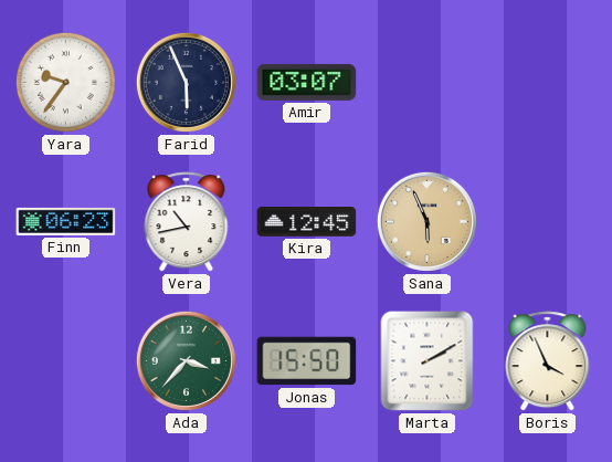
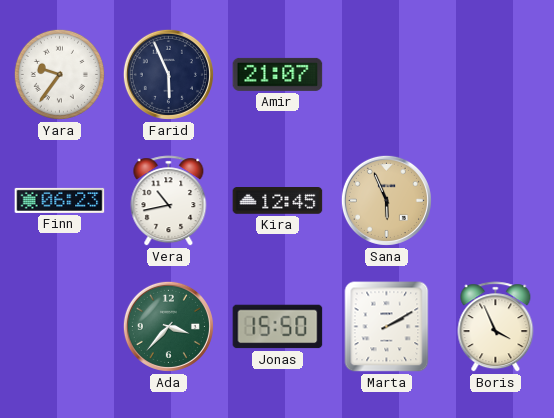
Amir: 03:07 -> 21:07 (278, 74)
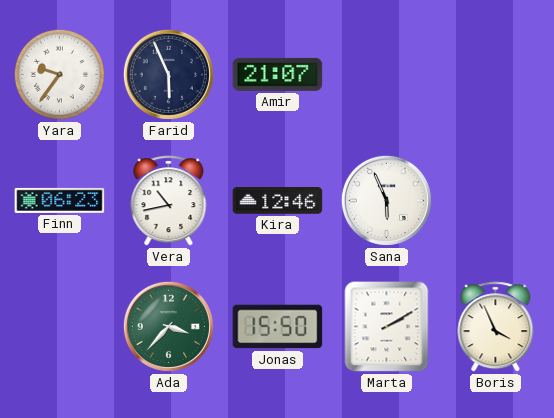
Kira: 12:45 -> 12:46 (278, 201)
Sana dial: champagne -> white (386, 200)
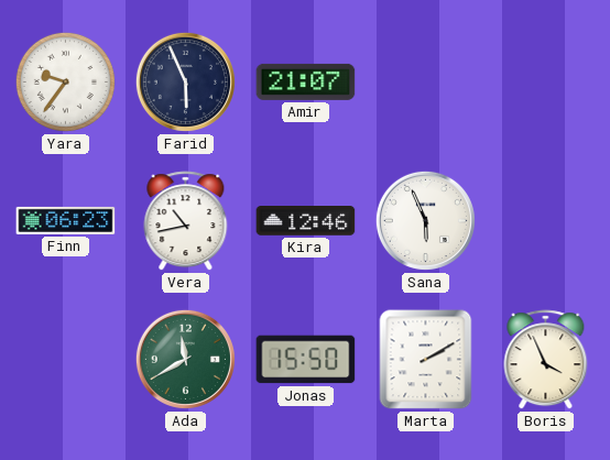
Ada: 3:37 -> 11:40 (185, 359)
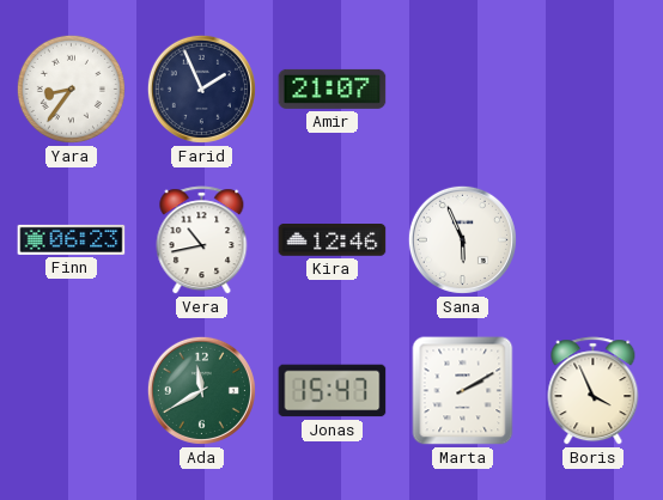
Yara: 9:36 -> 8:36 (71, 89)
Farid: 5:56 -> 1:56 (201, 89)
Jonas: 15:50 -> 15:47 (333, 391)
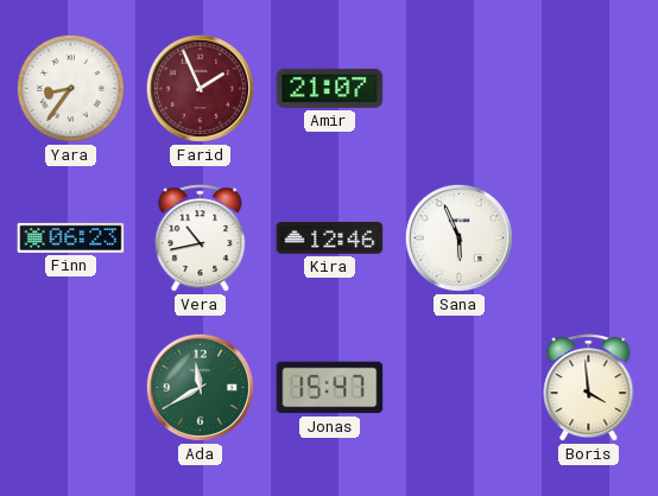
Farid dial: navy -> burgundy (200, 88)
Marta: 2:10 -> none (463, 391)
Boris: 3:56 -> 3:59 (589, 388)
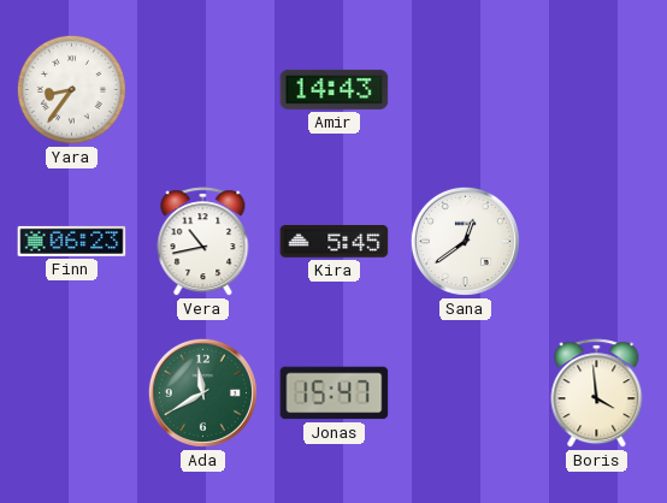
Farid: 1:56 -> none (200, 88)
Amir: 21:07 -> 14:43 (335, 89)
Kira: 12:46 -> 5:45 (335, 242)
Sana: 5:56 -> 12:39 (465, 241)
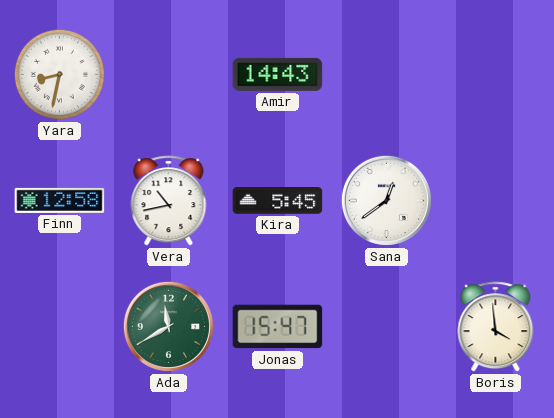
Yara: 8:36 -> 8:32 (59, 74)
Finn: 06:23 -> 12:58 (60, 200)
